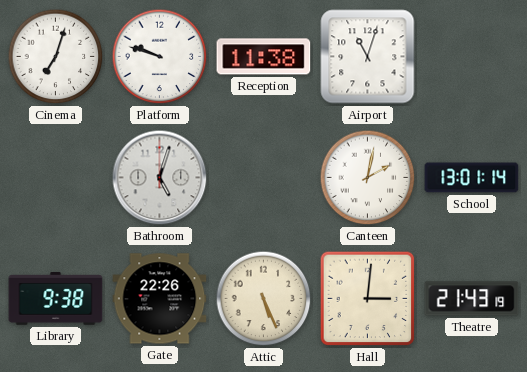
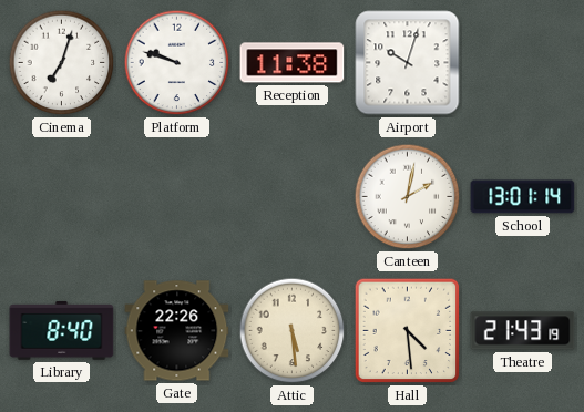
Airport: 11:03 -> 10:03 (408, 63)
Bathroom: 5:03 -> none (160, 178)
Library: 9:38 -> 8:40 (62, 331)
Attic: 5:26 -> 5:29 (293, 331)
Hall: 3:01 -> 4:29 (408, 331)
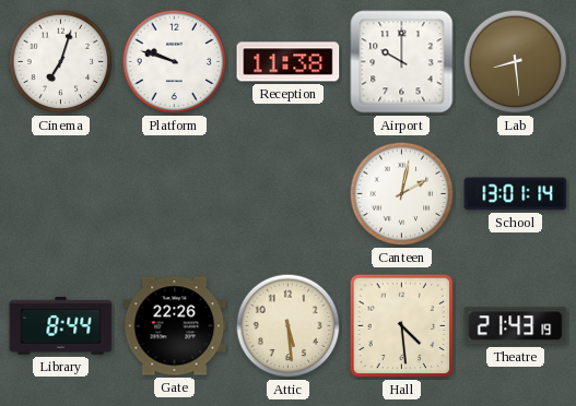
Airport: 10:03 -> 10:00 (402, 62)
Lab: none -> 8:29 (516, 62)
Library: 8:40 -> 8:44 (61, 326)
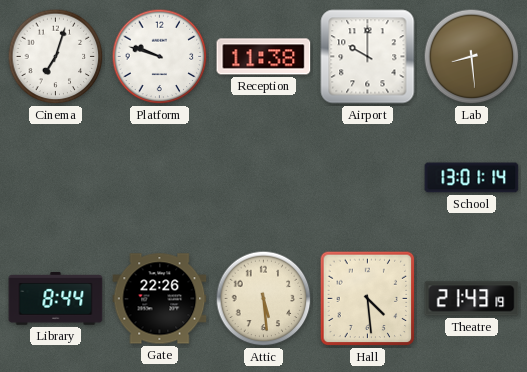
Canteen: 2:02 -> none (402, 194)
